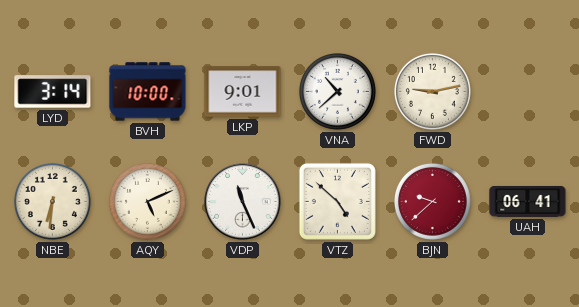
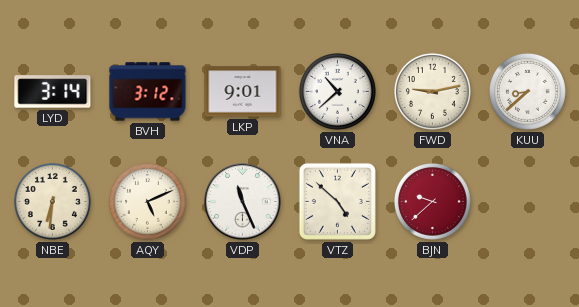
BVH: 10:00 -> 3:12 (148, 92)
KUU: none -> 8:38 (527, 91)
UAH: 06:41 -> none (528, 201)
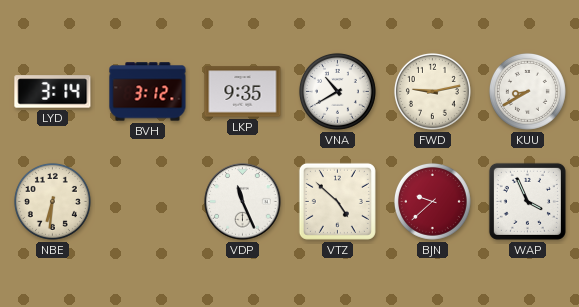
LKP: 9:01 -> 9:35 (243, 92)
VNA: 10:38 -> 10:40 (337, 91)
KUU: 8:38 -> 8:40 (527, 91)
AQY: 5:11 -> none (147, 201)
WAP: none -> 3:56 (527, 201)
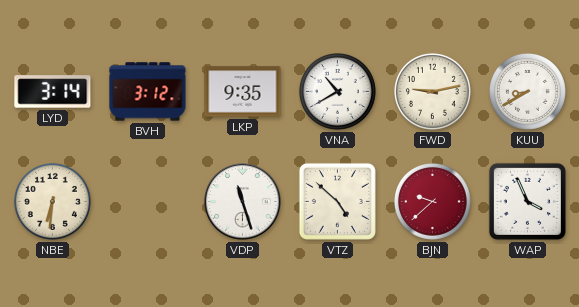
VDP: 11:26 -> 11:27 (243, 202)
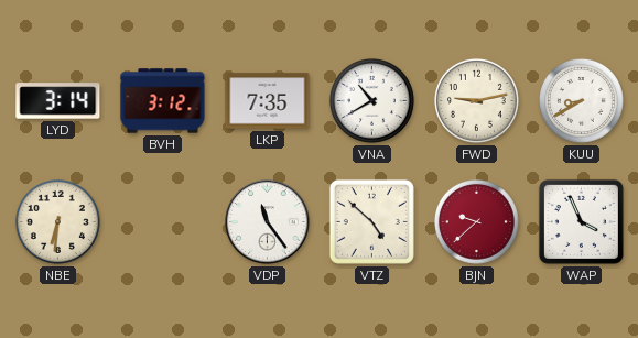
LKP: 9:35 -> 7:35 (268, 101)
VDP: 11:27 -> 11:24 (268, 222)
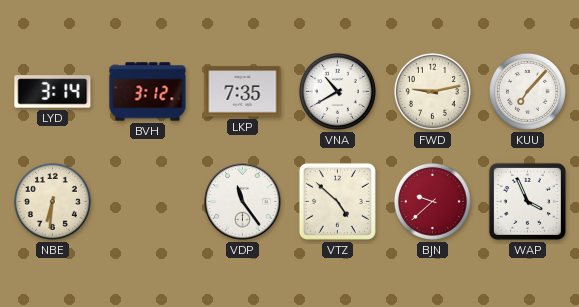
KUU: 8:40 -> 7:07 (527, 91)
